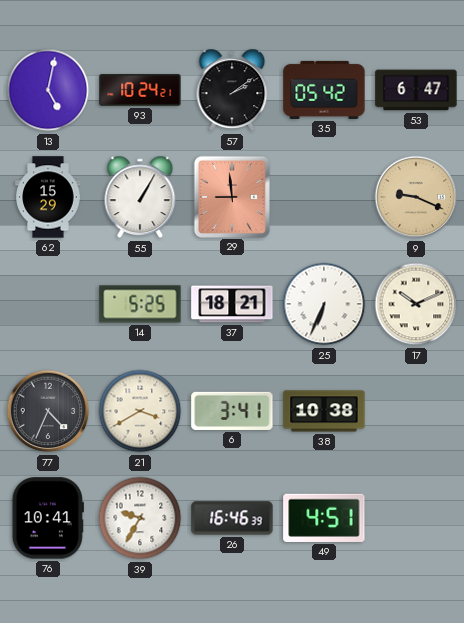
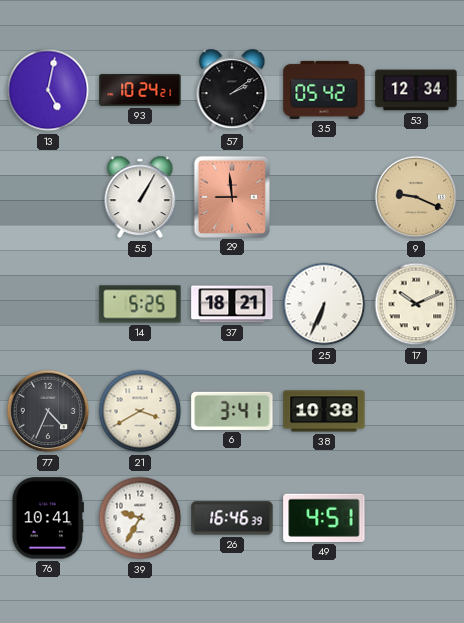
53: 6:47 -> 12:34 (416, 90)
62: 15:29 -> none (48, 197)
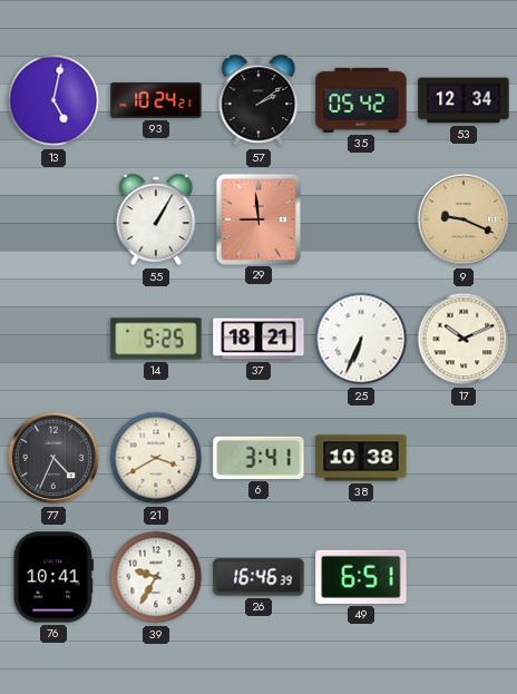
49: 4:51 -> 6:51 (361, 577)
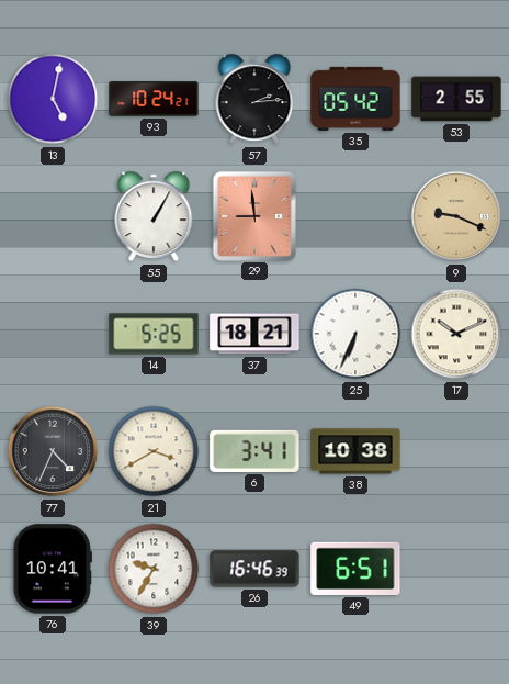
57: 2:09 -> 2:14 (255, 99)
53: 12:34 -> 2:55 (456, 99)
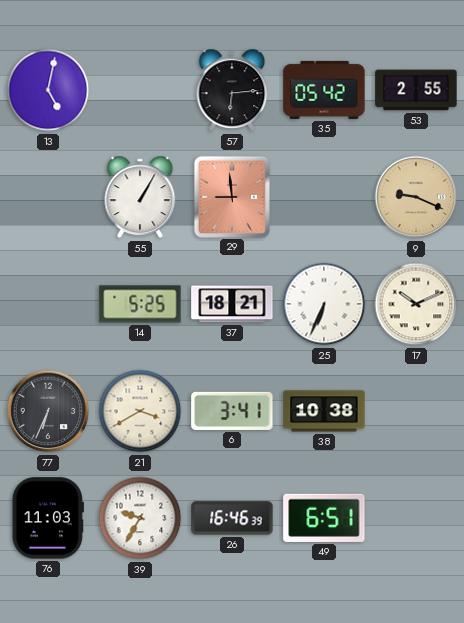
93: 10:24 -> none (154, 99)
57: 2:14 -> 6:14 (232, 90)
77: 4:34 -> 6:34 (48, 411)
76: 10:41 -> 11:03 (48, 518)
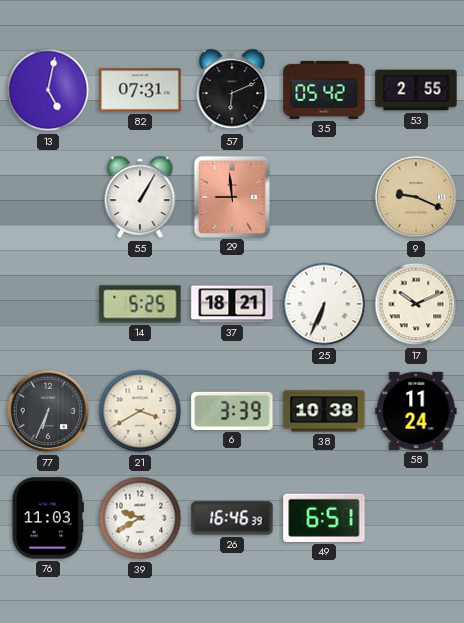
82: none -> 07:31 (140, 90)
57: 6:14 -> 6:11 (232, 90)
6: 3:41 -> 3:39 (232, 411)
58: none -> 11:24 (416, 411)
39: 9:35 -> 9:40 (140, 518)
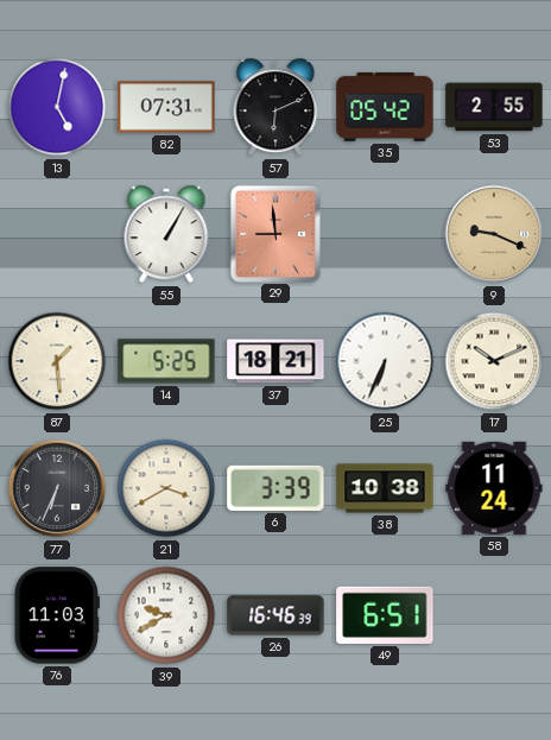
87: none -> 1:29 (57, 361)
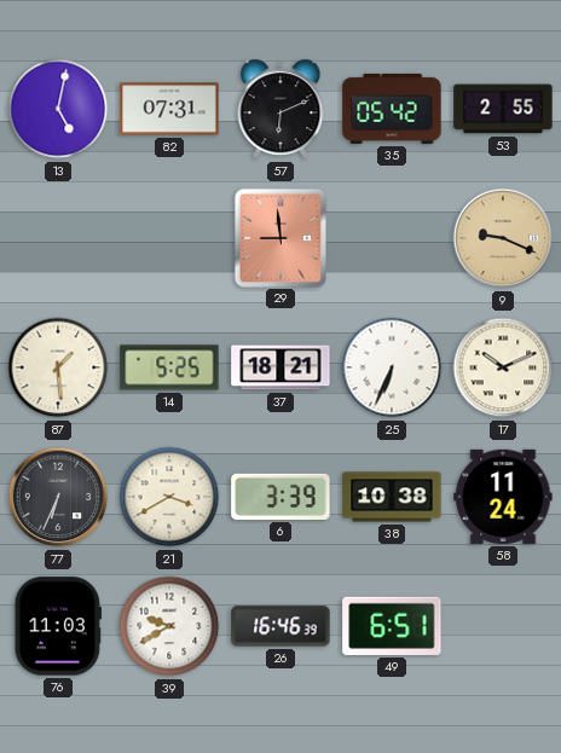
55: 1:05 -> none (166, 234)
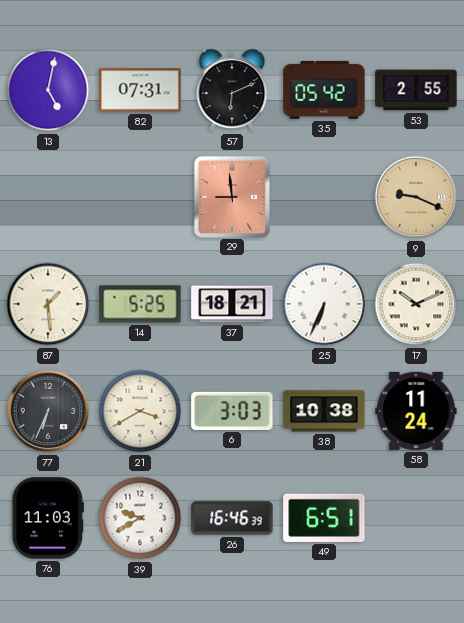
6: 3:39 -> 3:03 (232, 411)
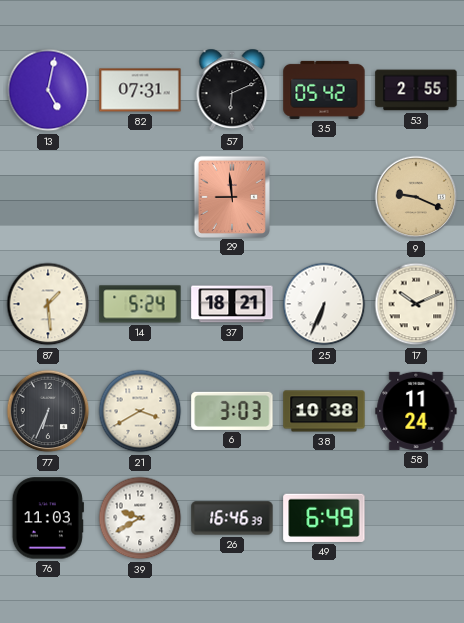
14: 5:25 -> 5:24 (140, 304)
49: 6:51 -> 6:49 (324, 518)
